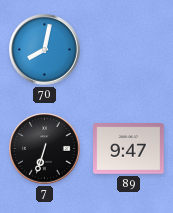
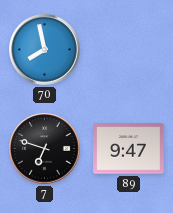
70: 8:02 -> 7:58 (45, 50)
7: 6:33 -> 6:48 (45, 149)
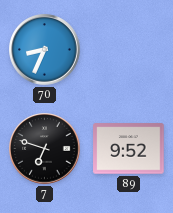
70: 7:58 -> 8:34 (45, 50)
89: 9:47 -> 9:52 (129, 149)
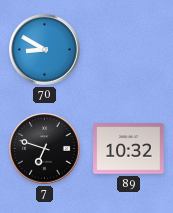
70: 8:34 -> 8:50 (45, 50)
89: 9:52 -> 10:32 (129, 149)
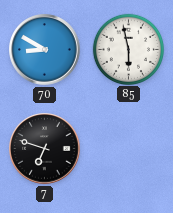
85: none -> 5:58 (128, 49)
89: 10:32 -> none (129, 149)
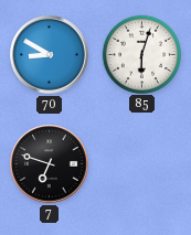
85: 5:58 -> 6:03 (141, 54)
